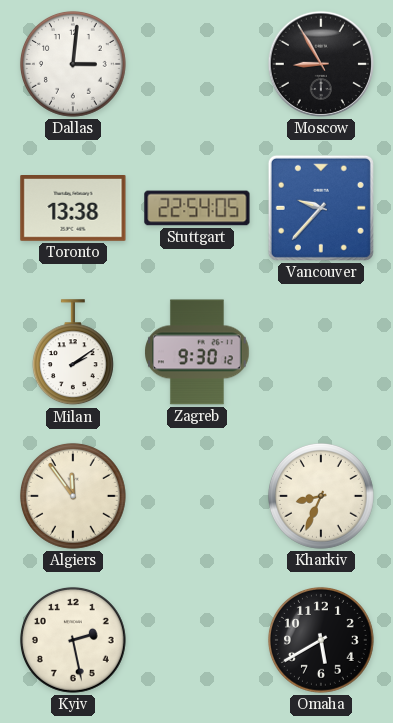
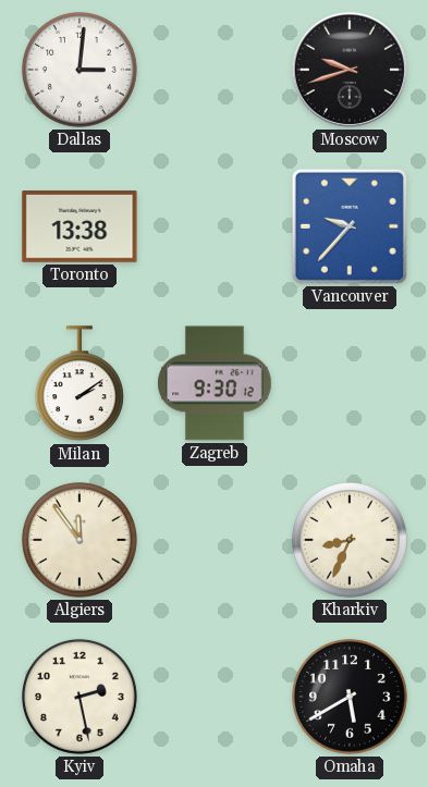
Moscow: 8:55 -> 9:42 (350, 70)
Stuttgart: 22:54 -> none (197, 208)
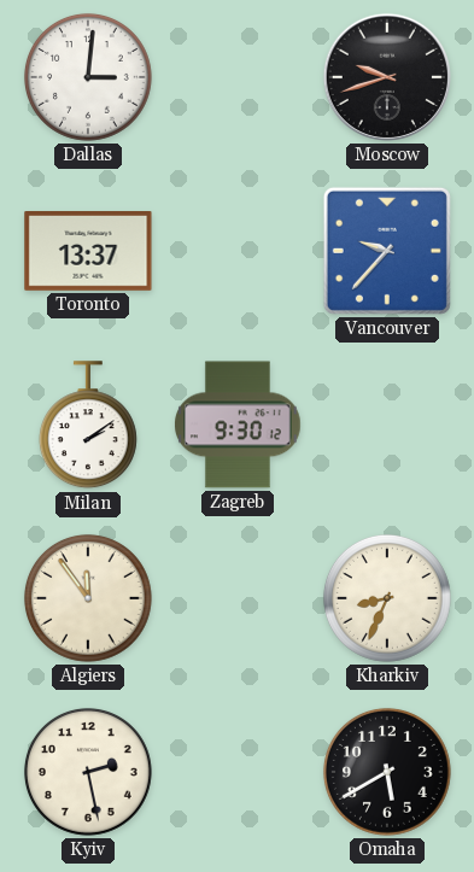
Toronto: 13:38 -> 13:37 (88, 252)
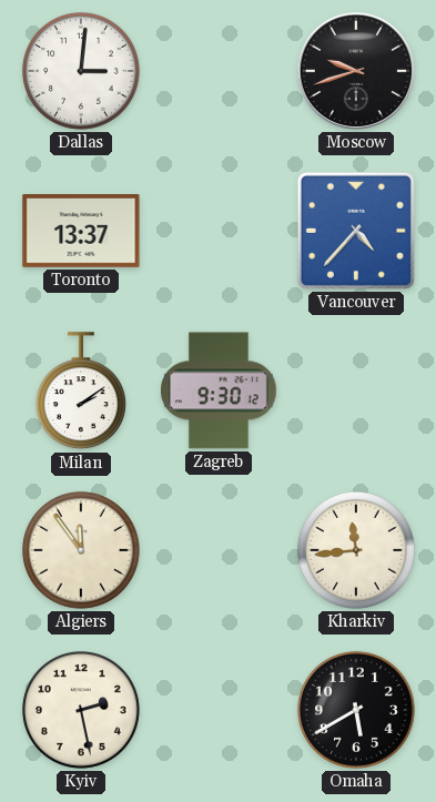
Vancouver: 9:37 -> 4:37 (356, 231)
Kharkiv: 8:34 -> 11:44 (356, 550)
